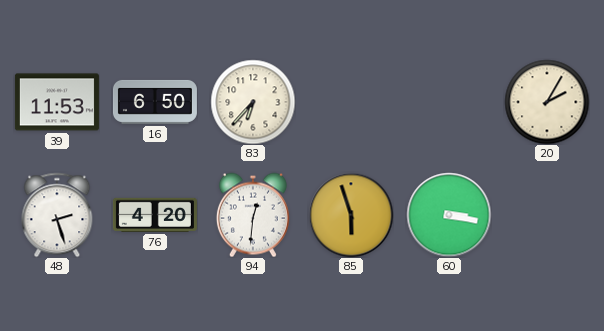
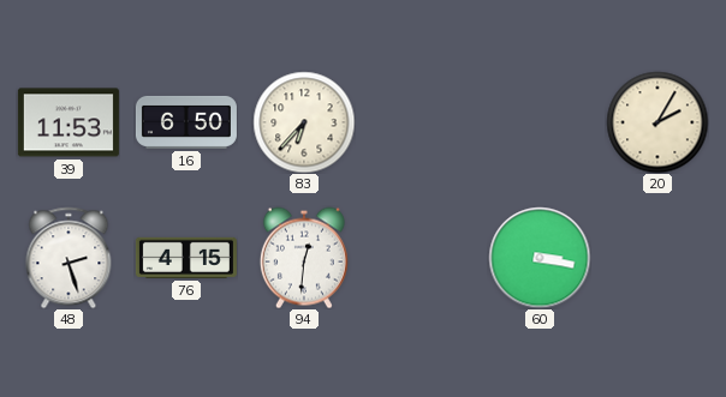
76: 4:20 -> 4:15 (186, 258)
85: 5:57 -> none (351, 215)
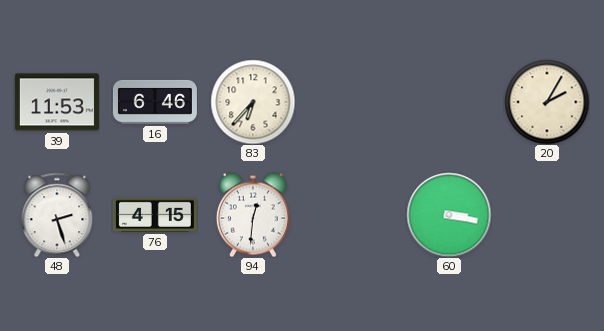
16: 6:50 -> 6:46 (155, 102)
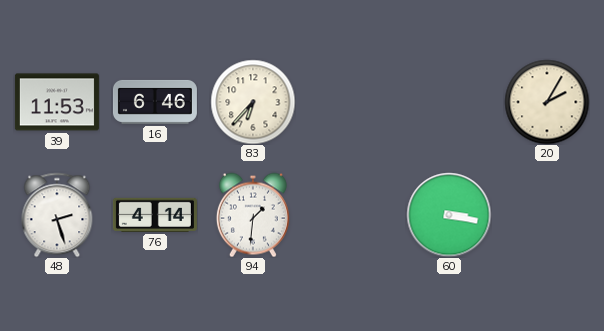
76: 4:15 -> 4:14 (155, 215)
94: 12:31 -> 1:31 (253, 215)
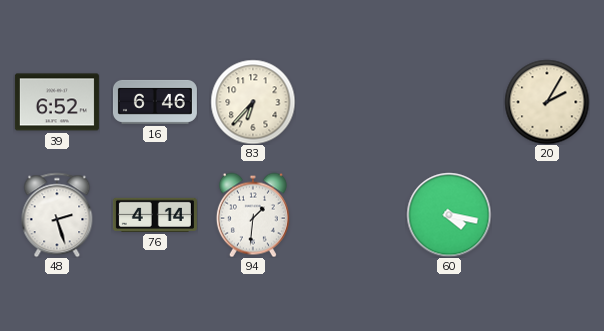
39: 11:53 -> 6:52 (57, 102)
60: 3:17 -> 4:17 (449, 215)
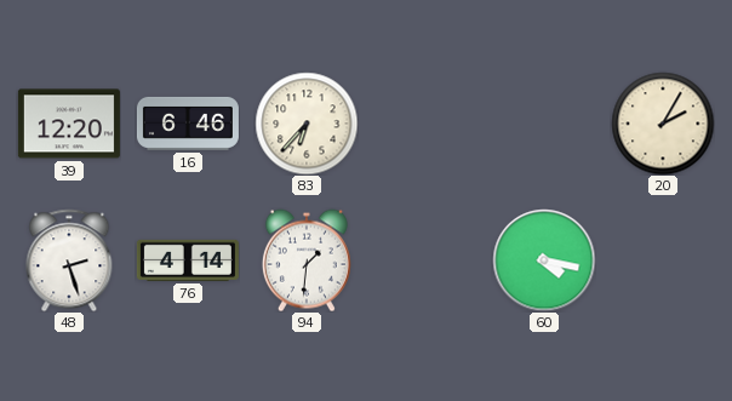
39: 6:52 -> 12:20 (69, 124)
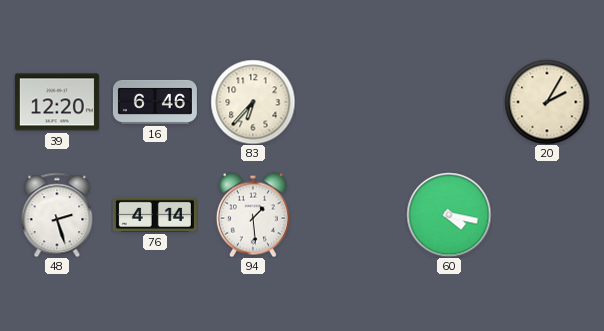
94: 1:31 -> 1:29 (253, 215)
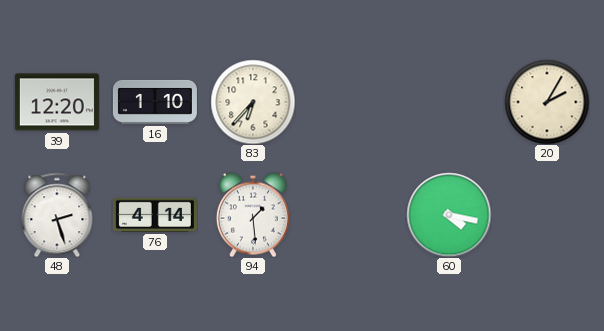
16: 6:46 -> 1:10 (155, 102)
